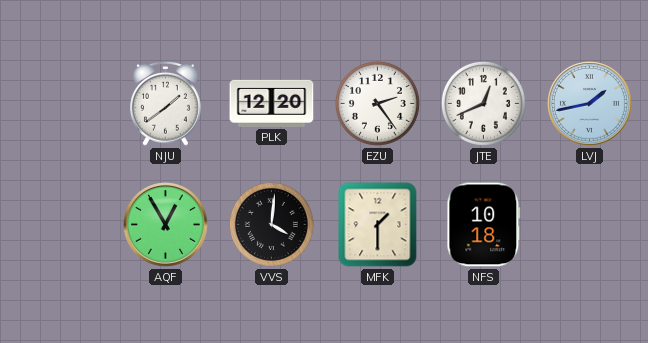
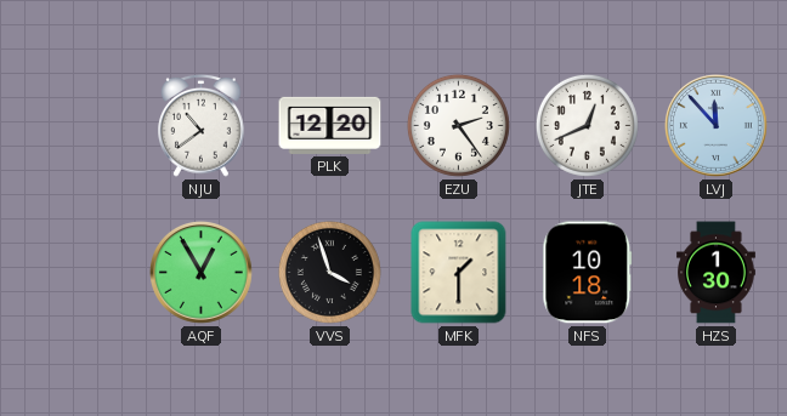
NJU: 1:39 -> 10:39 (202, 125)
LVJ: 1:43 -> 11:53 (717, 126)
VVS: 4:01 -> 3:57 (329, 272)
HZS: none -> 1:30 (717, 273)
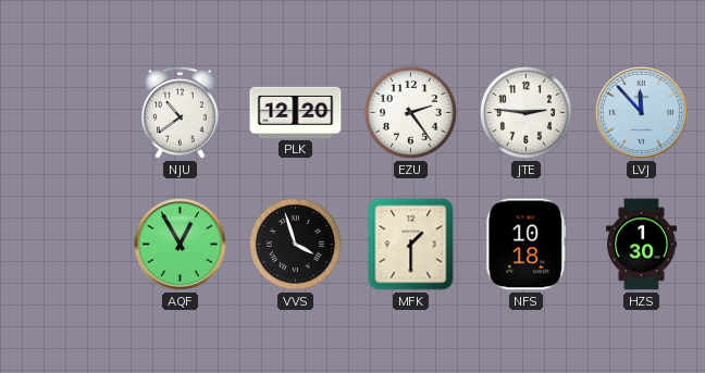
JTE: 12:41 -> 2:46 (525, 112)
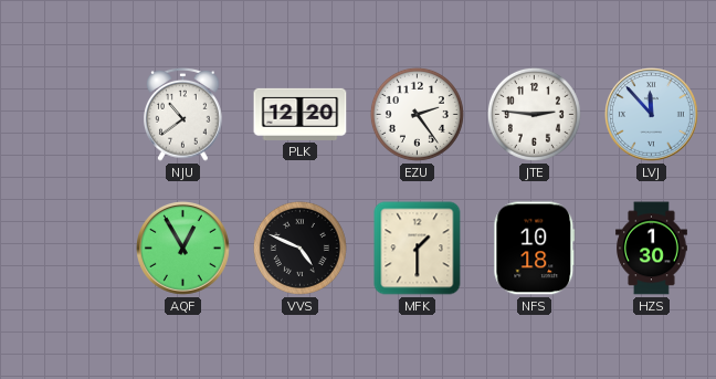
VVS: 3:57 -> 4:49 (299, 248)
